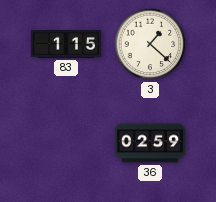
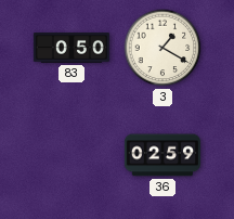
83: 1:15 -> 0:50 (71, 48)
3: 1:22 -> 1:20 (162, 48)
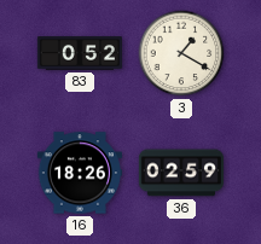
83: 0:50 -> 0:52 (80, 53)
16: none -> 18:26 (80, 173)
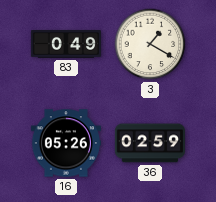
83: 0:52 -> 0:49 (66, 44)
16: 18:26 -> 05:26 (66, 143)
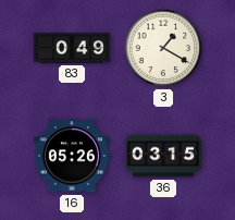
36: 02:59 -> 03:15 (163, 156)
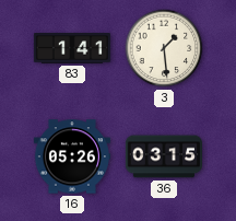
83: 0:49 -> 1:41 (72, 48)
3: 1:20 -> 1:29 (164, 48)
